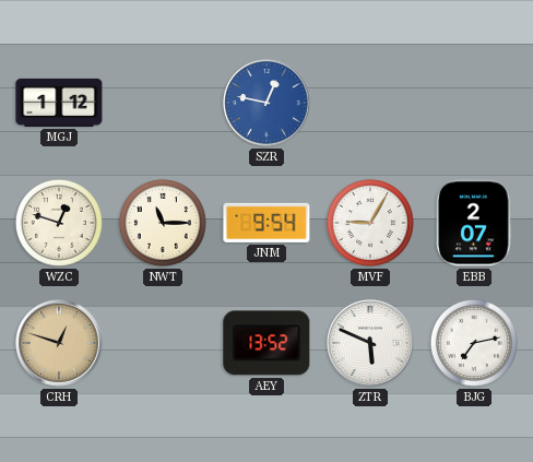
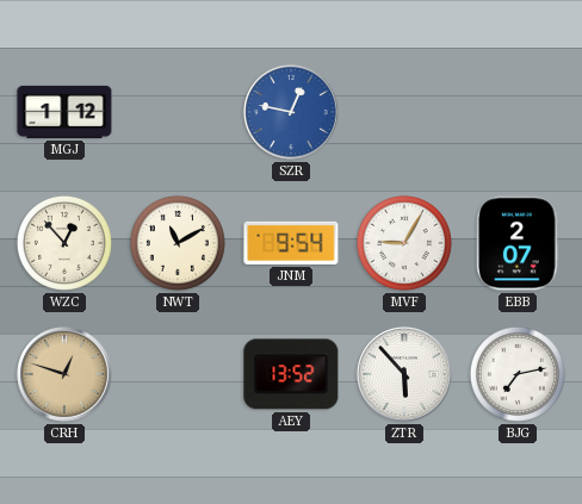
WZC: 12:48 -> 12:53 (64, 243)
NWT: 11:15 -> 11:10 (178, 243)
ZTR: 5:49 -> 5:53 (404, 374)
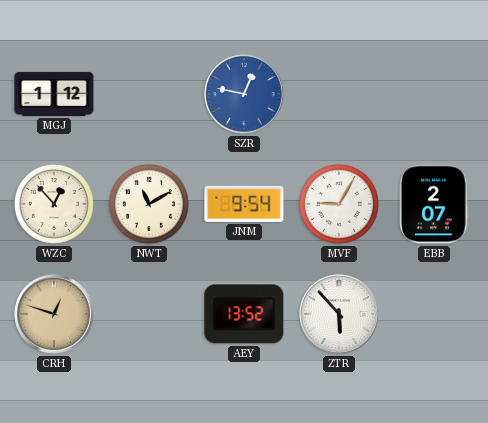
BJG: 7:13 -> none (518, 374)
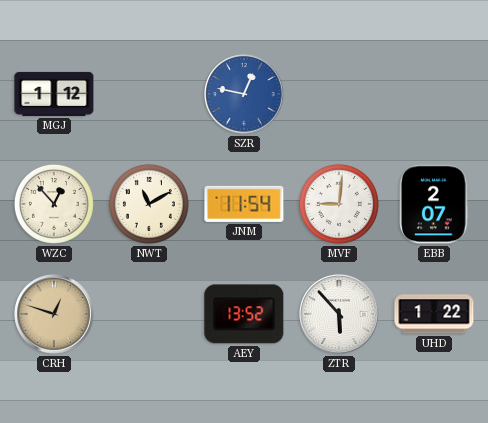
JNM: 9:54 -> 11:54 (244, 204)
MVF: 9:05 -> 9:01 (339, 204)
UHD: none -> 1:22 (434, 314)
